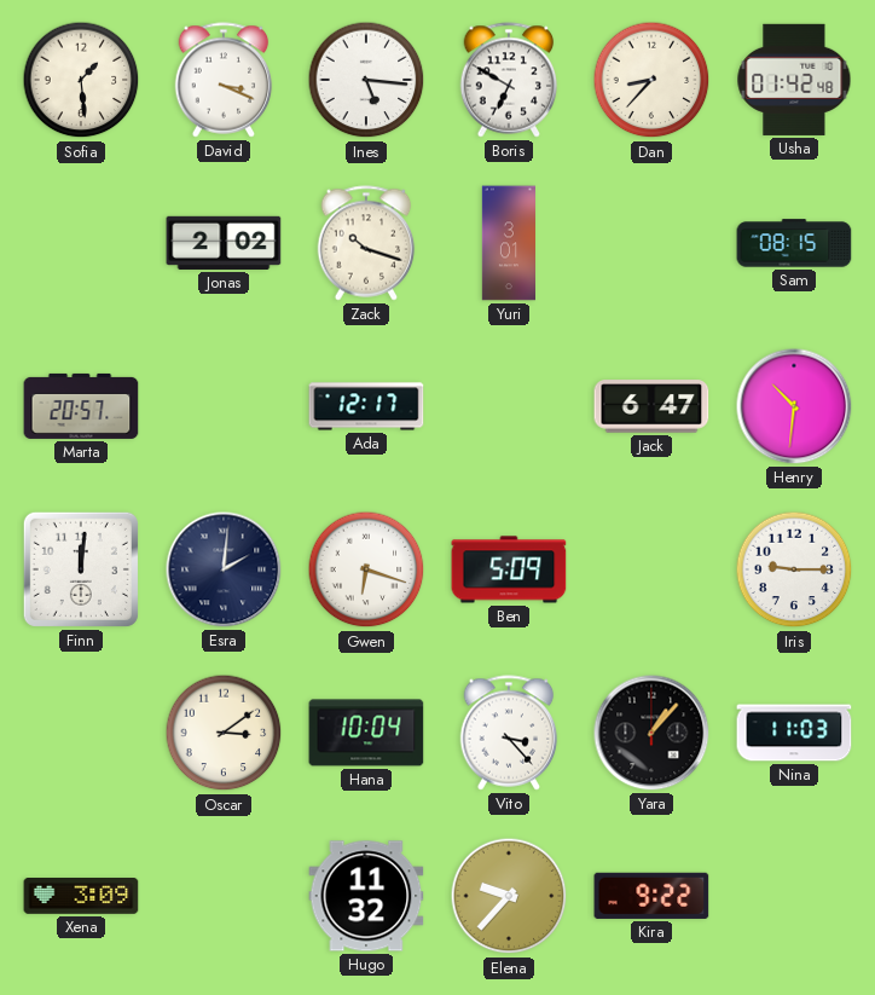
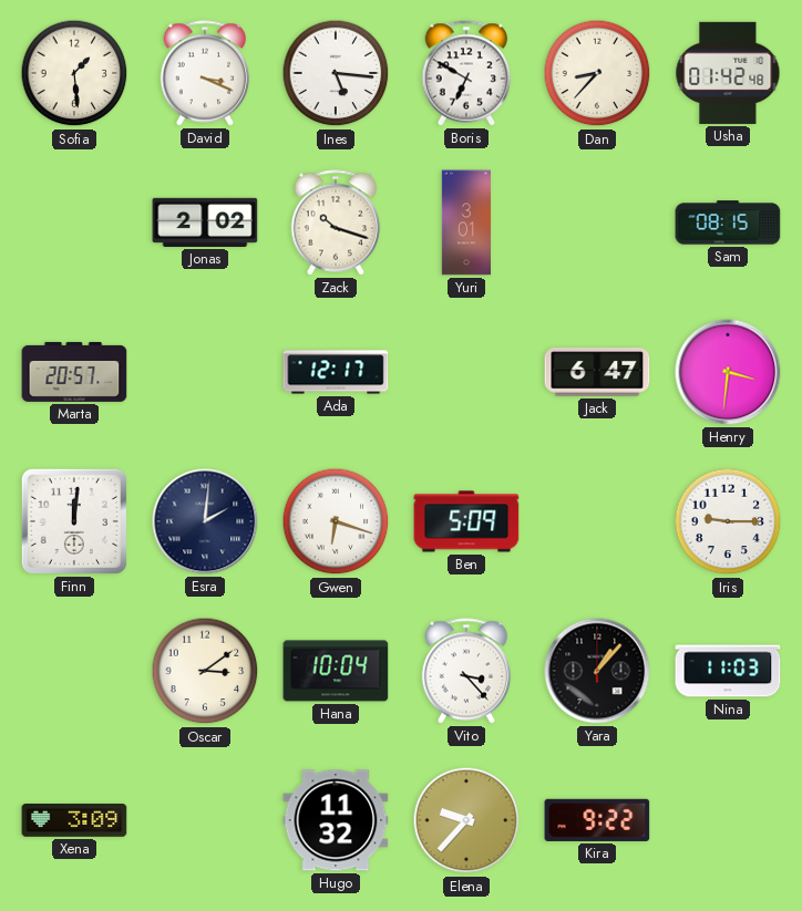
Henry: 10:31 -> 3:31 (728, 372)
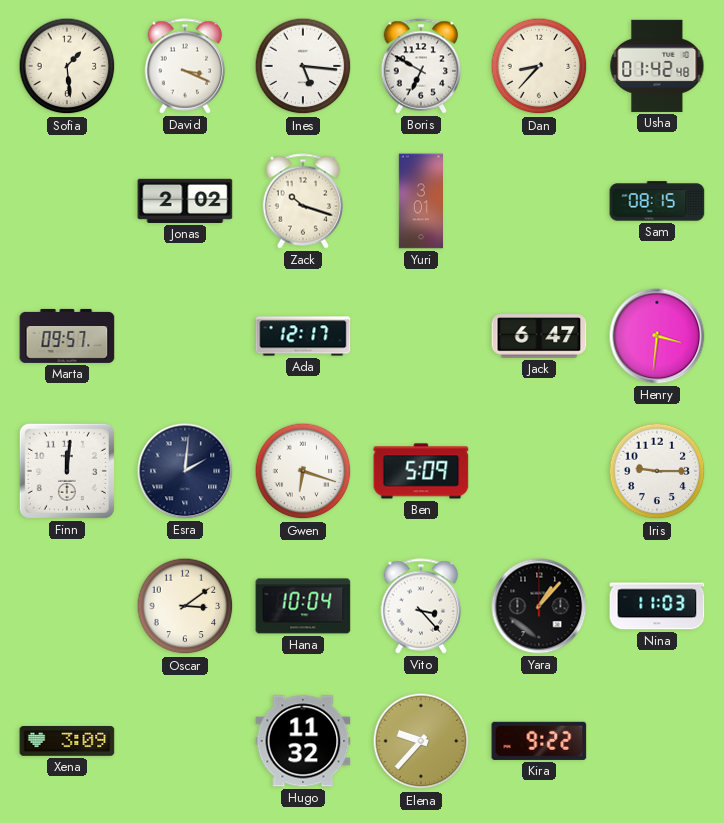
Marta: 20:57 -> 09:57 (67, 336)
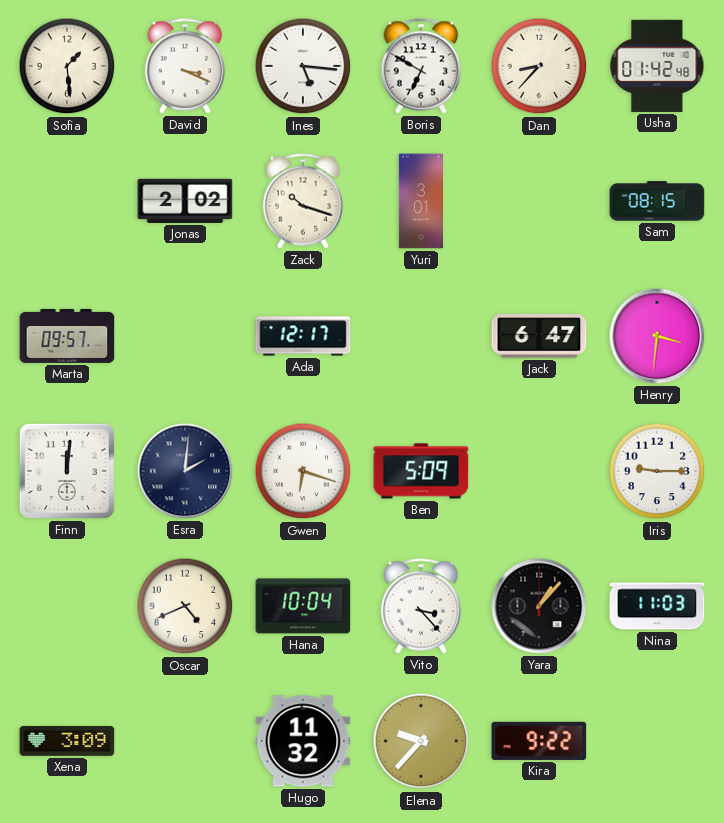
Oscar: 3:09 -> 4:41 (185, 606)
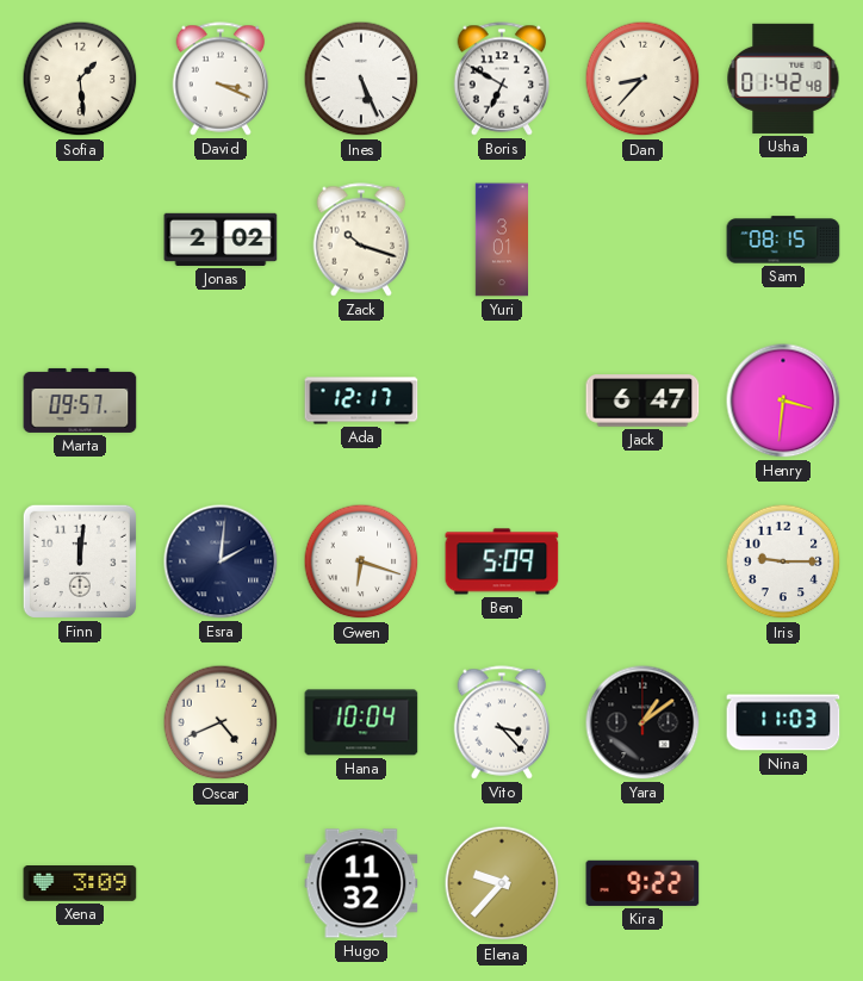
Ines: 5:16 -> 5:26 (361, 79)
Yara: 1:07 -> 1:09 (642, 722)
